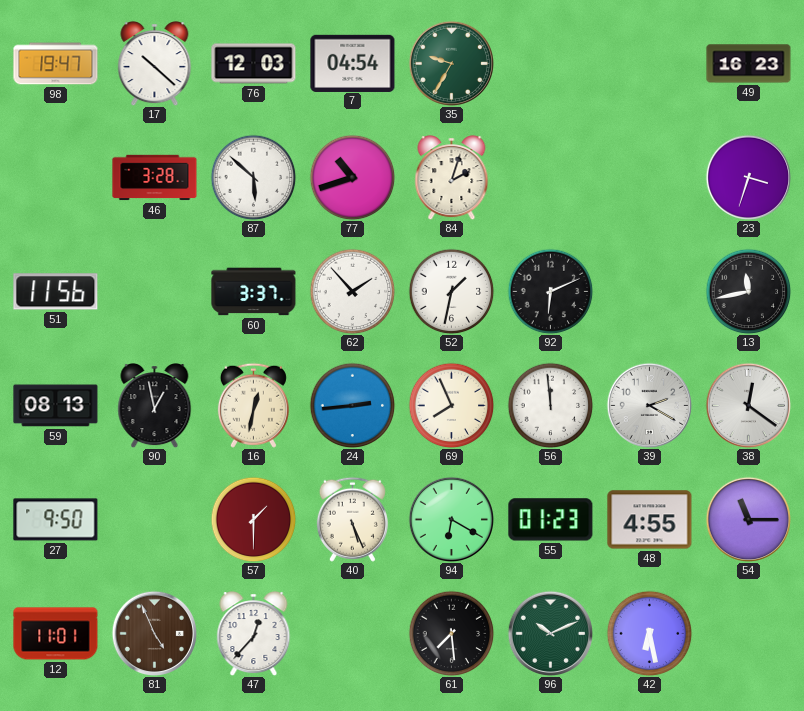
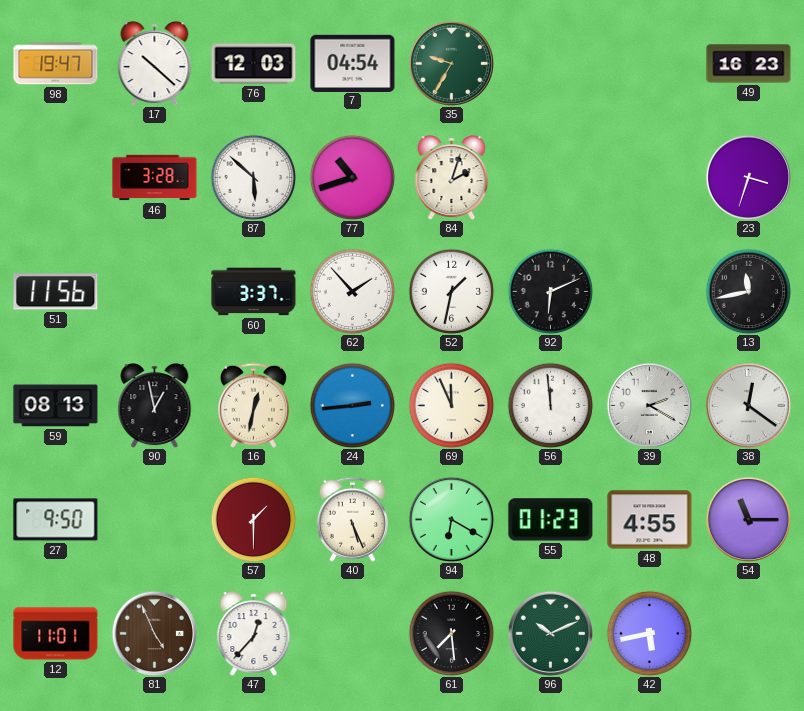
69: 7:56 -> 11:56 (451, 405)
42: 6:28 -> 5:43 (649, 633)
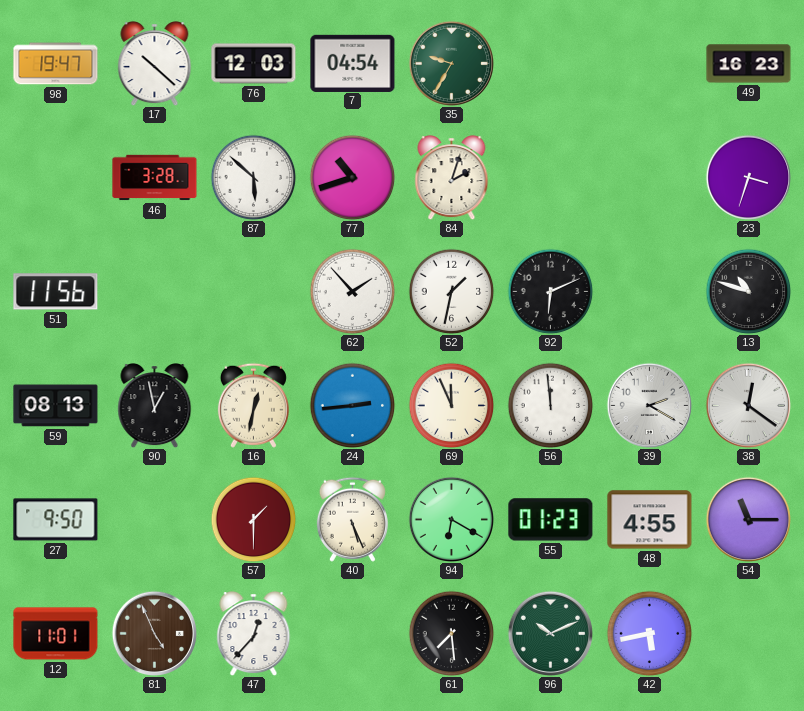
60: 3:37 -> none (254, 292)
13: 11:43 -> 10:48 (748, 291)
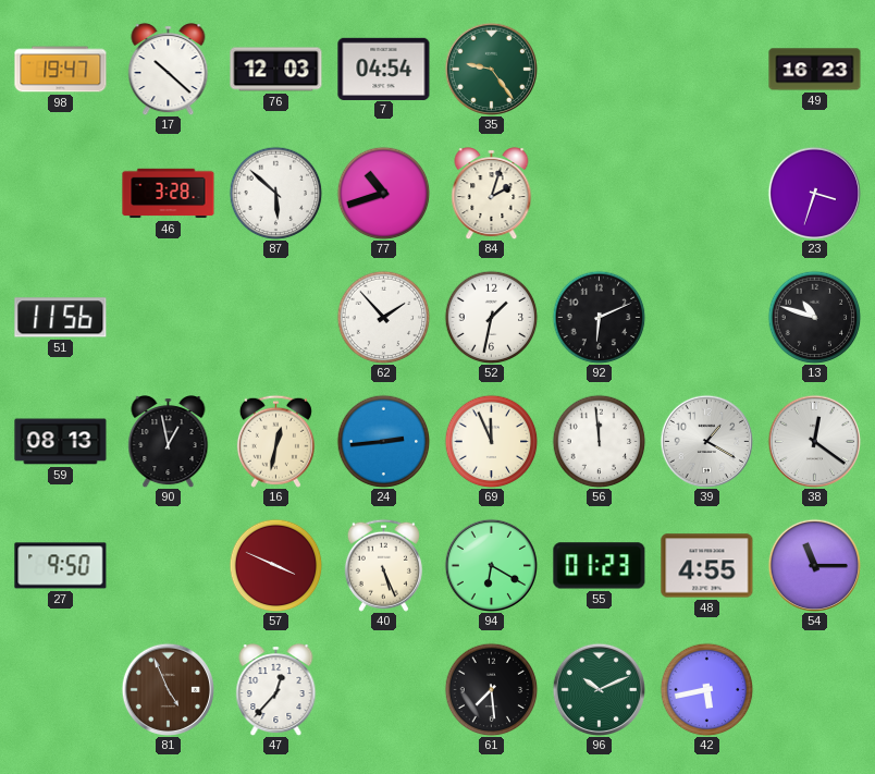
35: 9:35 -> 9:24 (491, 69)
39: 2:20 -> 1:20 (706, 441)
57: 1:30 -> 3:49 (275, 565)
12: 11:01 -> none (56, 634)
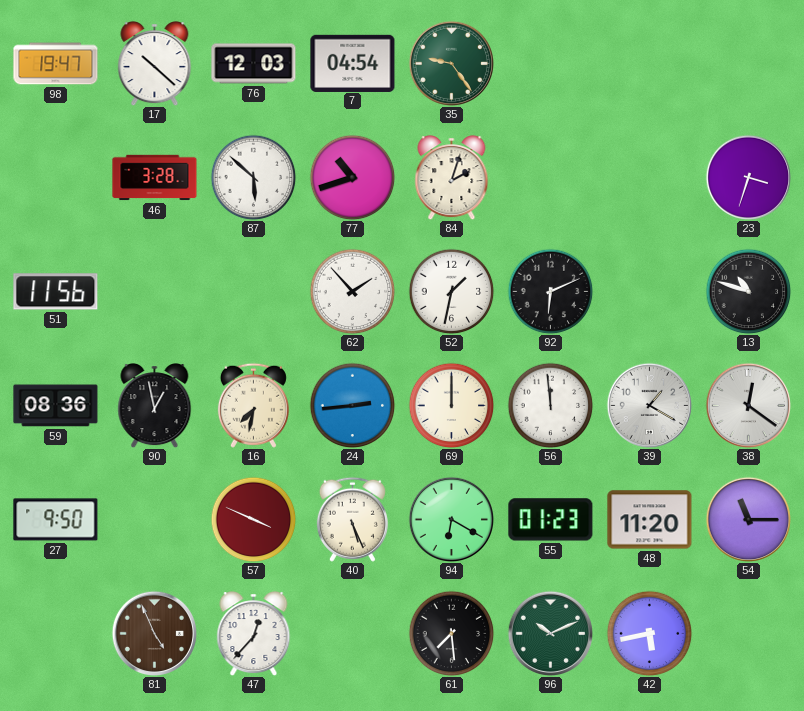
49: 16:23 -> none (815, 70)
59: 08:13 -> 08:36 (56, 406)
16: 12:32 -> 7:32 (253, 405)
69: 11:56 -> 12:00 (451, 405)
48: 4:55 -> 11:20 (650, 520)
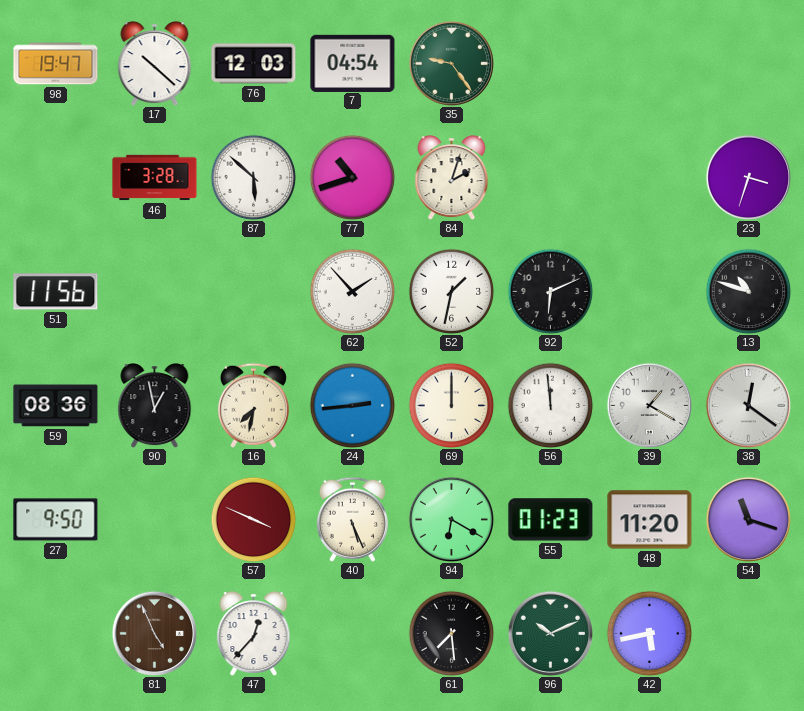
54: 11:15 -> 11:18 (748, 519)
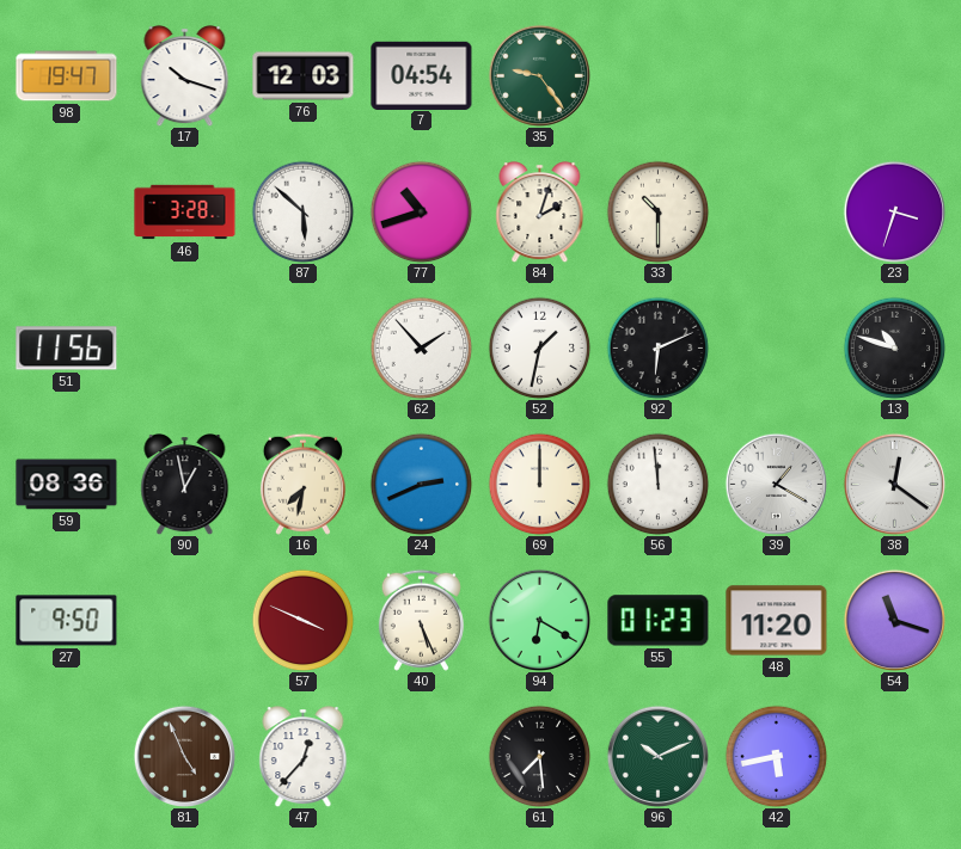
17: 10:22 -> 10:18 (185, 76)
33: none -> 10:30 (657, 211)
24: 2:44 -> 2:41 (421, 484)
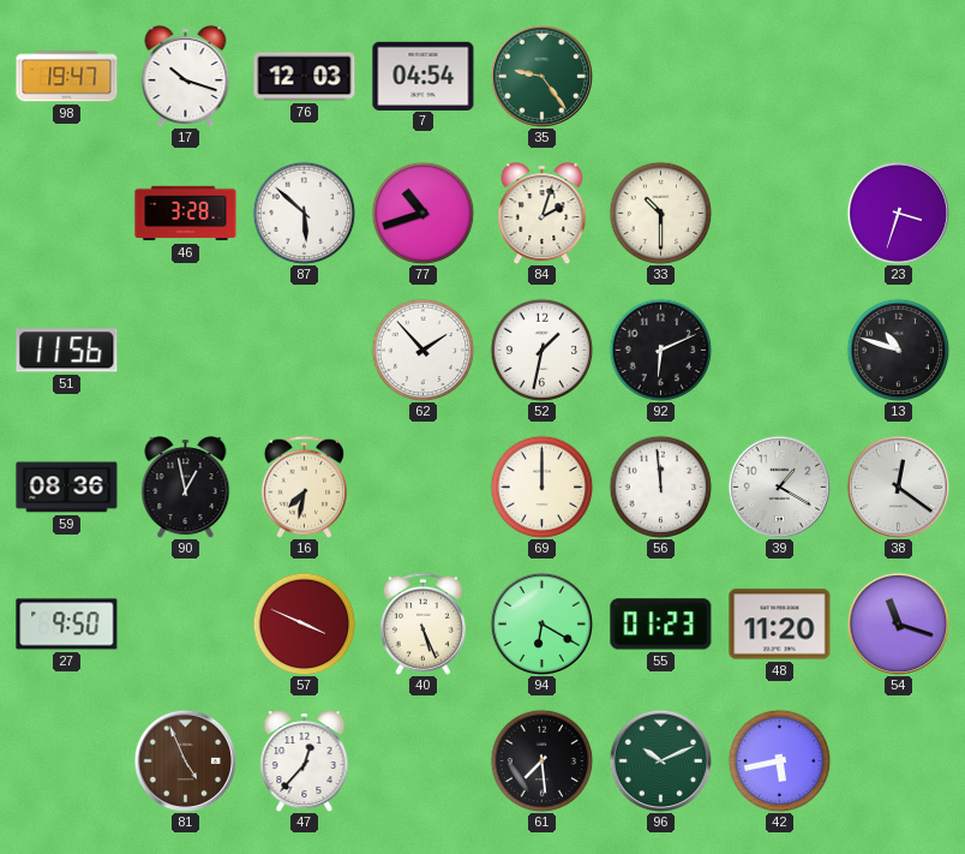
24: 2:41 -> none (421, 484)
